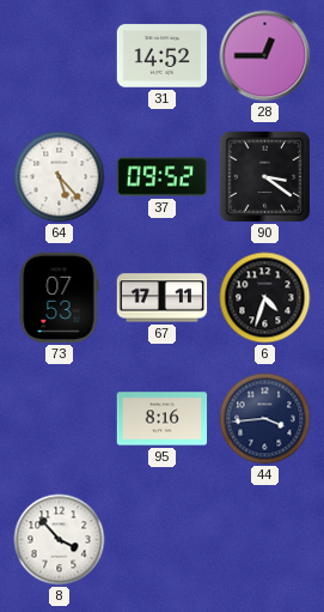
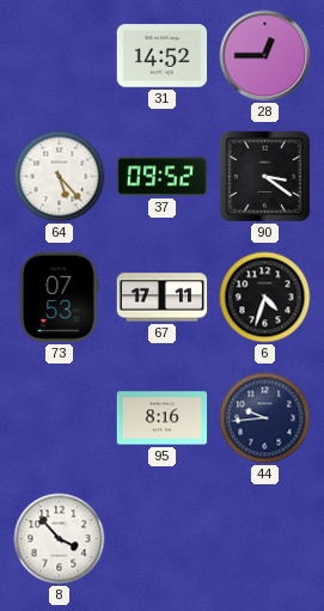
44: 3:44 -> 9:44 (265, 418)
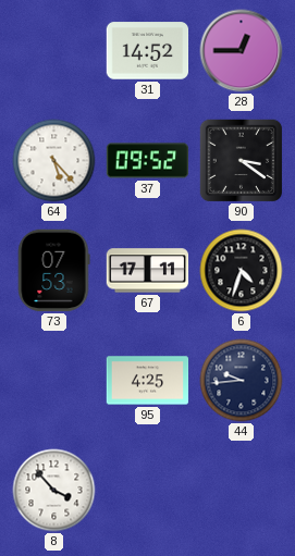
95: 8:16 -> 4:25 (148, 381)
